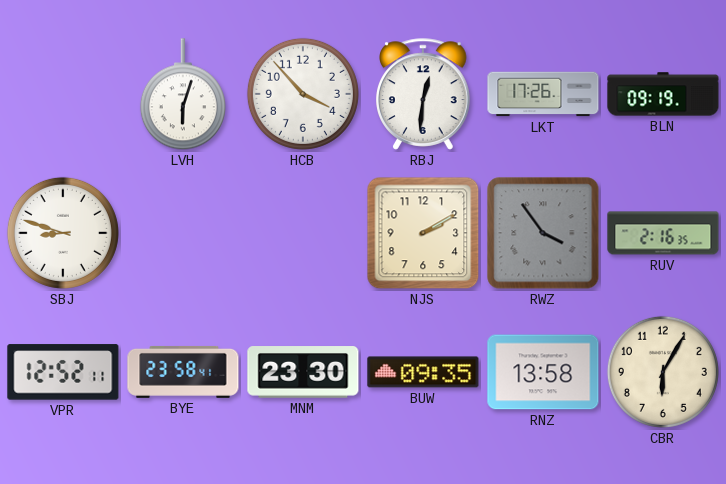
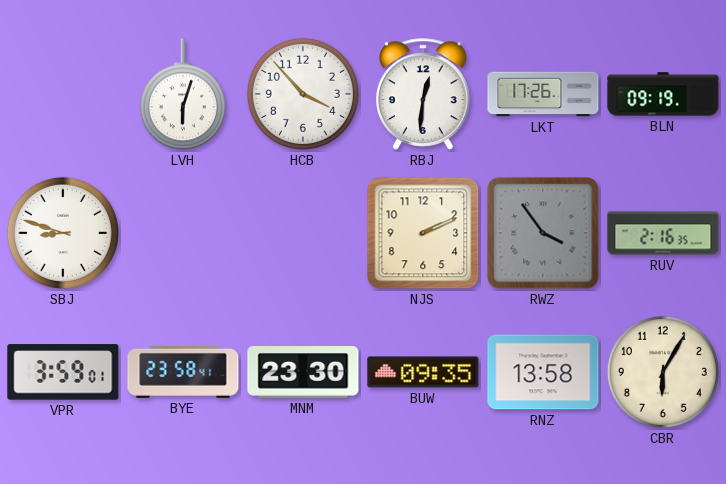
NJS: 2:10 -> 2:11 (423, 233)
VPR: 12:52 -> 3:59 (63, 372)
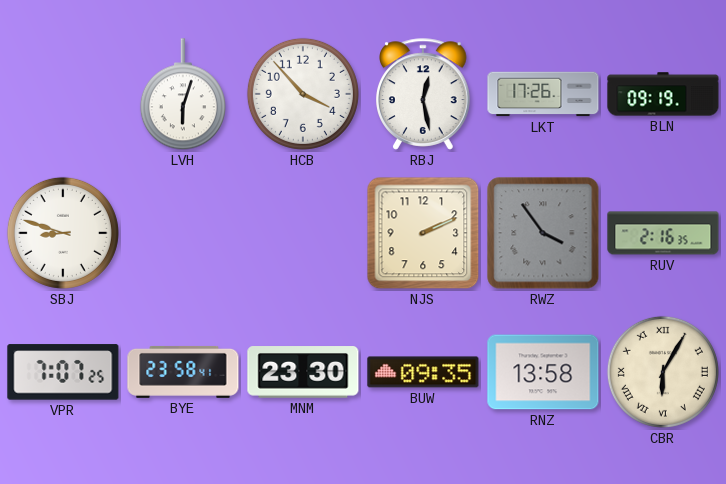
RBJ: 12:31 -> 12:28 (423, 94)
VPR: 3:59 -> 7:07 (63, 372)
CBR numerals: Arabic -> Roman (663, 372)
